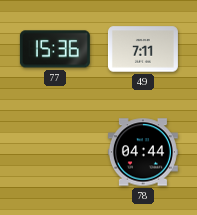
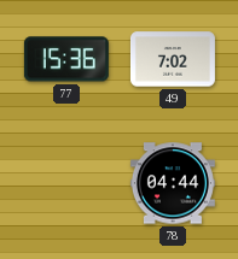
49: 7:11 -> 7:02 (173, 59)
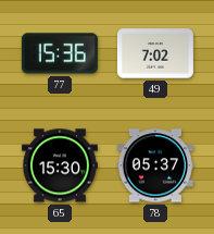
65: none -> 15:30 (60, 165)
78: 04:44 -> 05:37 (155, 165)
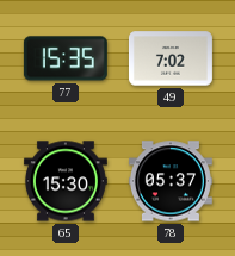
77: 15:36 -> 15:35 (66, 58)
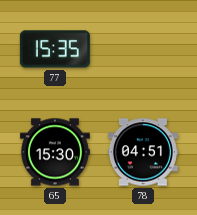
49: 7:02 -> none (171, 58)
78: 05:37 -> 04:51 (143, 152)
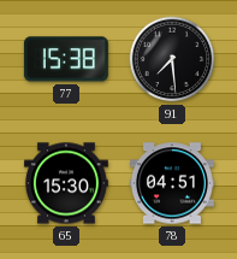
77: 15:35 -> 15:38 (66, 59)
91: none -> 7:29 (172, 59)
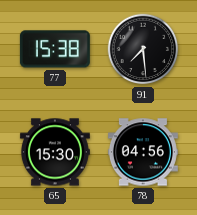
78: 04:51 -> 04:56 (143, 152)
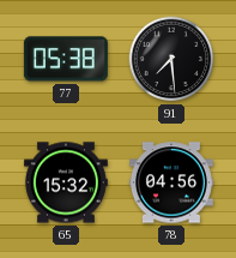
77: 15:38 -> 05:38 (66, 59)
65: 15:30 -> 15:32 (66, 182)
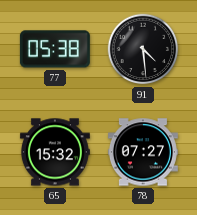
91: 7:29 -> 4:29 (143, 49)
78: 04:56 -> 07:27 (143, 152)
